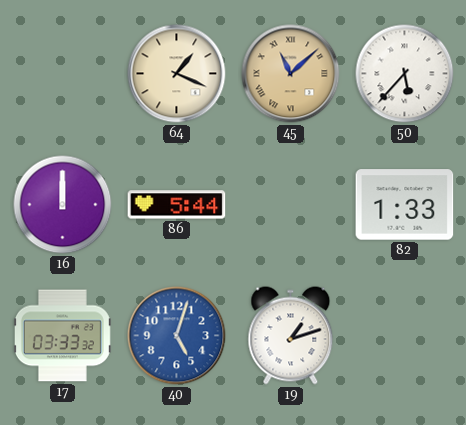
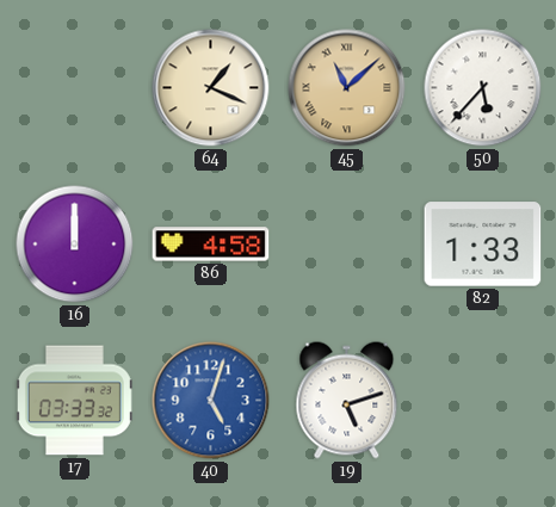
86: 5:44 -> 4:58 (211, 245)
19: 1:12 -> 5:12 (347, 401)
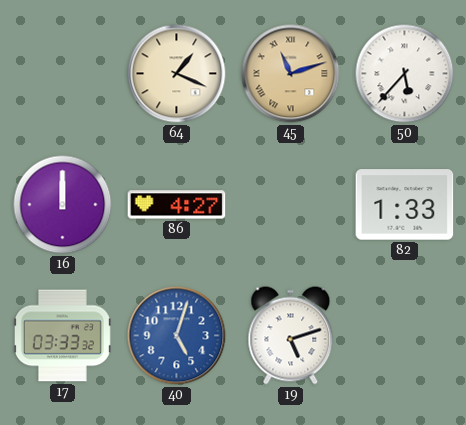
45: 11:08 -> 11:12 (291, 74)
86: 4:58 -> 4:27 (177, 205)
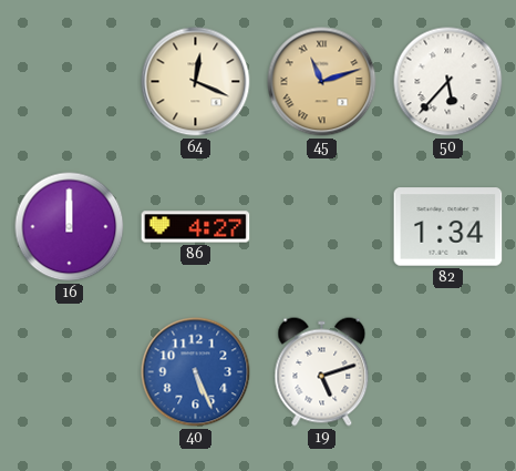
64: 1:19 -> 12:19 (196, 82)
82: 1:33 -> 1:34 (448, 227)
17: 03:33 -> none (62, 336)
40: 5:03 -> 5:26 (196, 372)
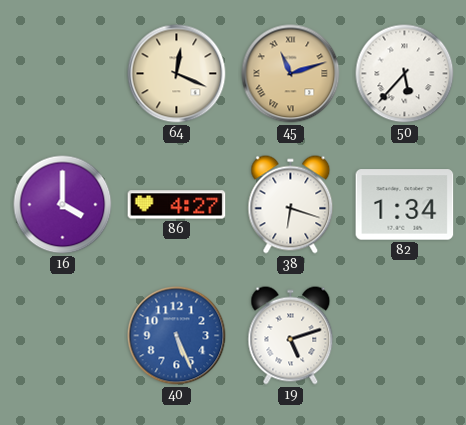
16: 12:00 -> 4:00 (63, 205)
38: none -> 6:18 (291, 205)
